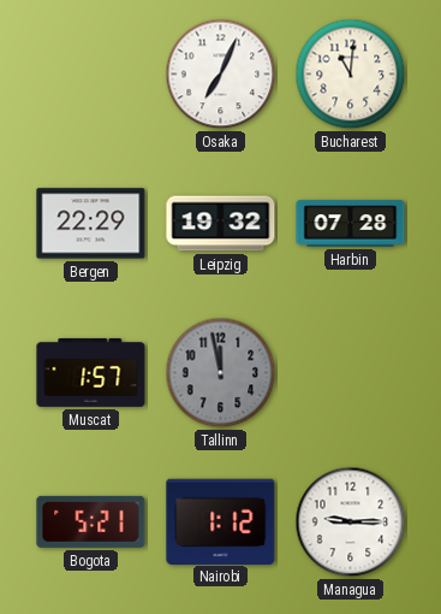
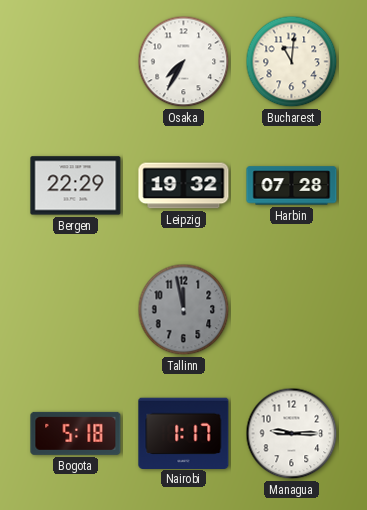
Osaka: 7:04 -> 7:35 (184, 62)
Muscat: 1:57 -> none (91, 372)
Bogota: 5:21 -> 5:18 (76, 433)
Nairobi: 1:12 -> 1:17 (184, 433)
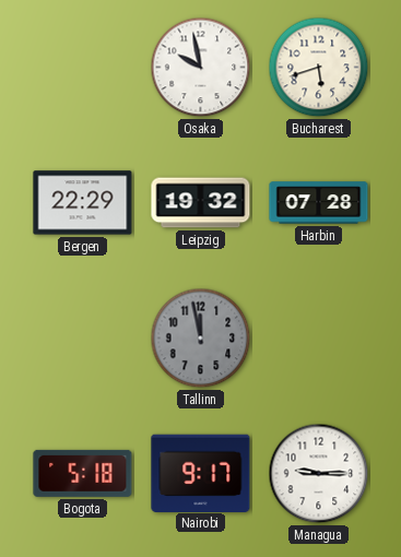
Osaka: 7:35 -> 9:58 (201, 68)
Bucharest: 11:01 -> 5:42 (319, 68)
Nairobi: 1:17 -> 9:17 (201, 473)
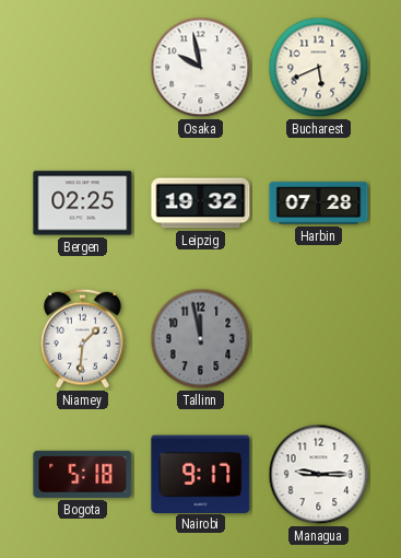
Bucharest: 5:42 -> 5:41 (319, 68)
Bergen: 22:29 -> 02:25 (83, 204)
Niamey: none -> 1:31 (83, 338)
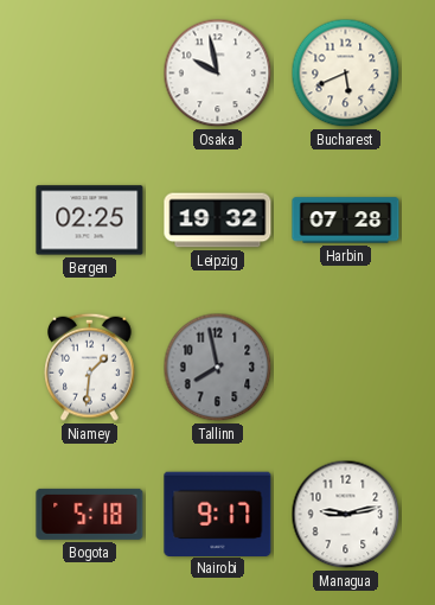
Tallinn: 11:58 -> 7:58 (218, 368)
Managua: 9:15 -> 9:13 (346, 515)
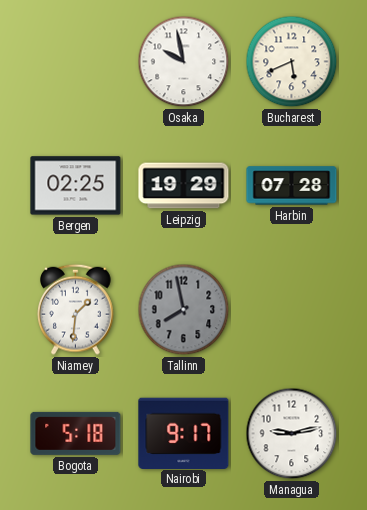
Leipzig: 19:32 -> 19:29 (184, 186)
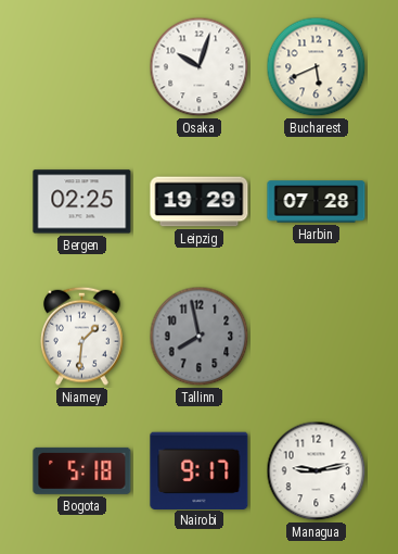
Osaka: 9:58 -> 10:03 (200, 67)
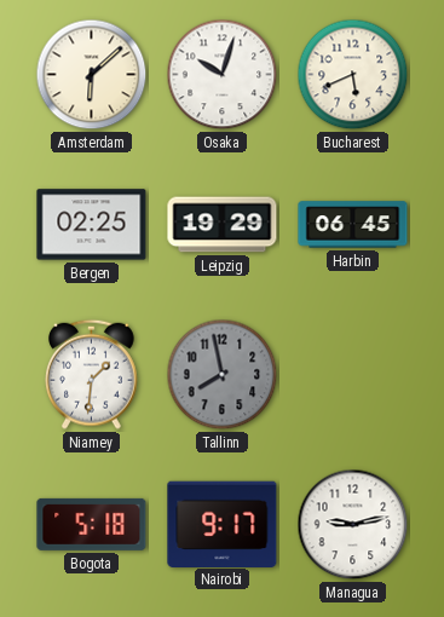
Amsterdam: none -> 6:08 (92, 75)
Harbin: 07:28 -> 06:45 (353, 225)
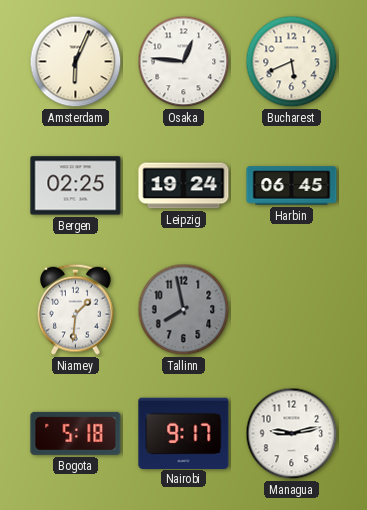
Amsterdam: 6:08 -> 6:04 (76, 62)
Osaka: 10:03 -> 12:46 (184, 62)
Leipzig: 19:29 -> 19:24 (184, 186)
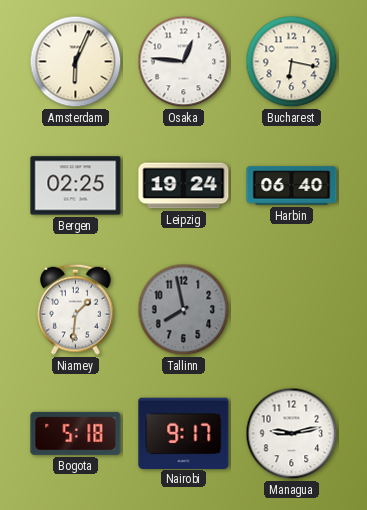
Bucharest: 5:41 -> 6:17 (292, 62)
Harbin: 06:45 -> 06:40 (292, 186)
